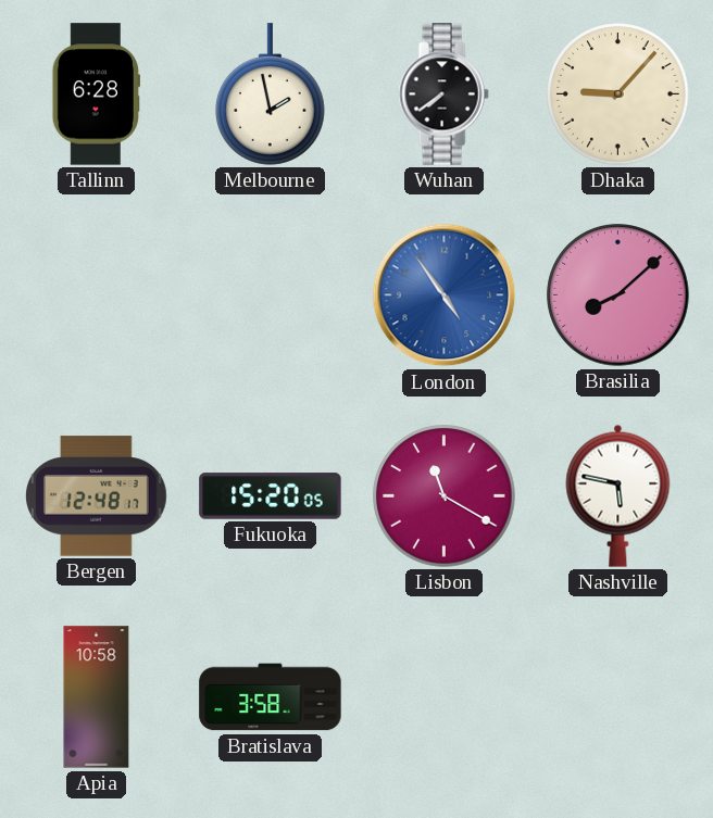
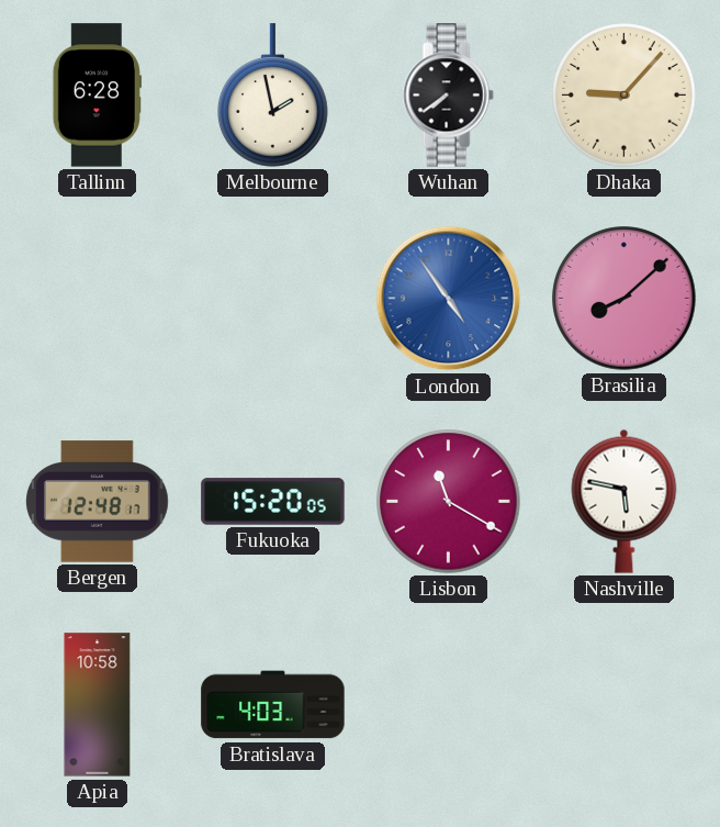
Bratislava: 3:58 -> 4:03 (273, 705)
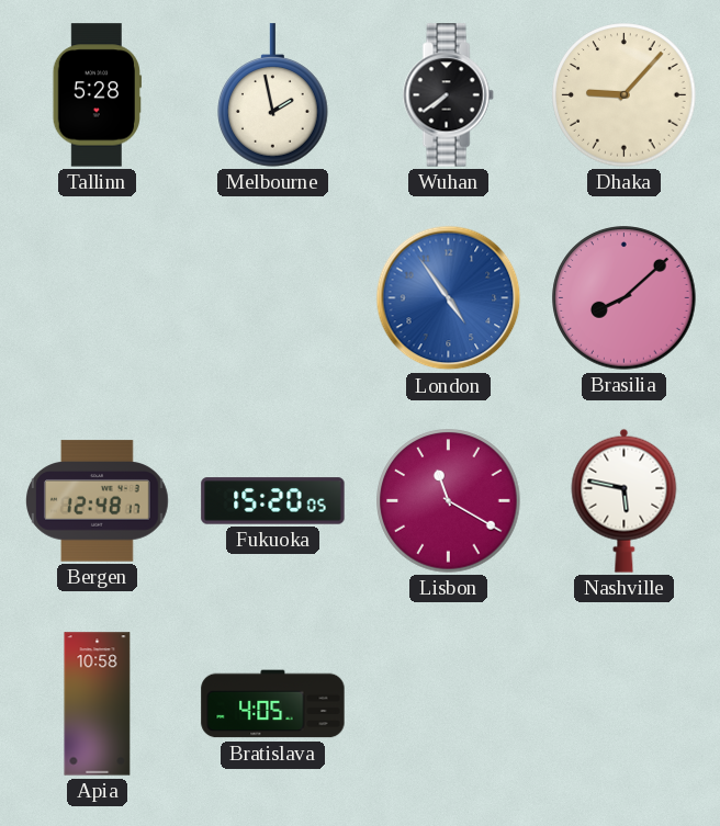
Tallinn: 6:28 -> 5:28 (97, 95)
Bratislava: 4:03 -> 4:05 (273, 704)
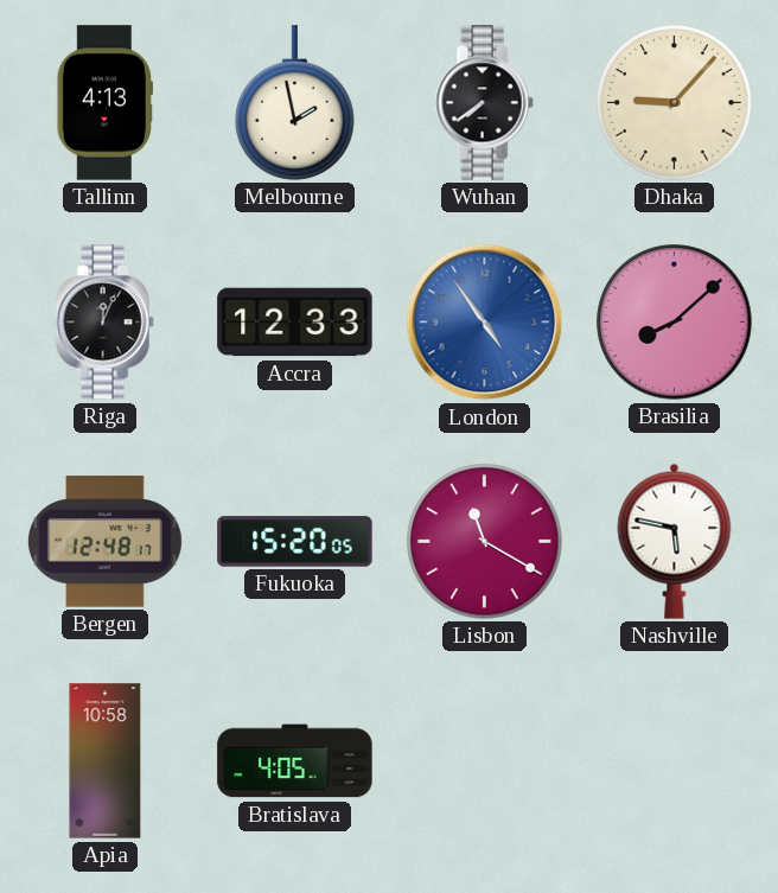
Tallinn: 5:28 -> 4:13 (104, 103)
Riga: none -> 12:04 (104, 323)
Accra: none -> 12:33 (295, 323)
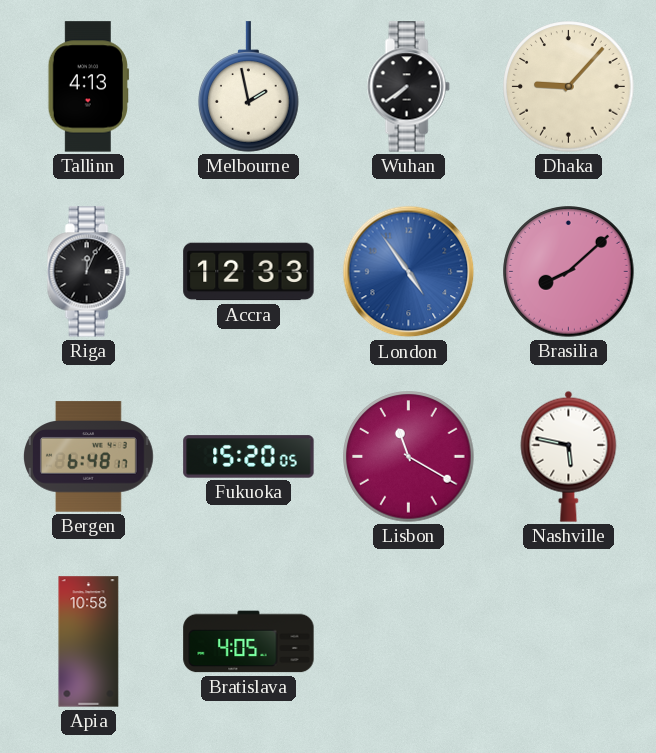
Bergen: 12:48 -> 6:48 (89, 457)
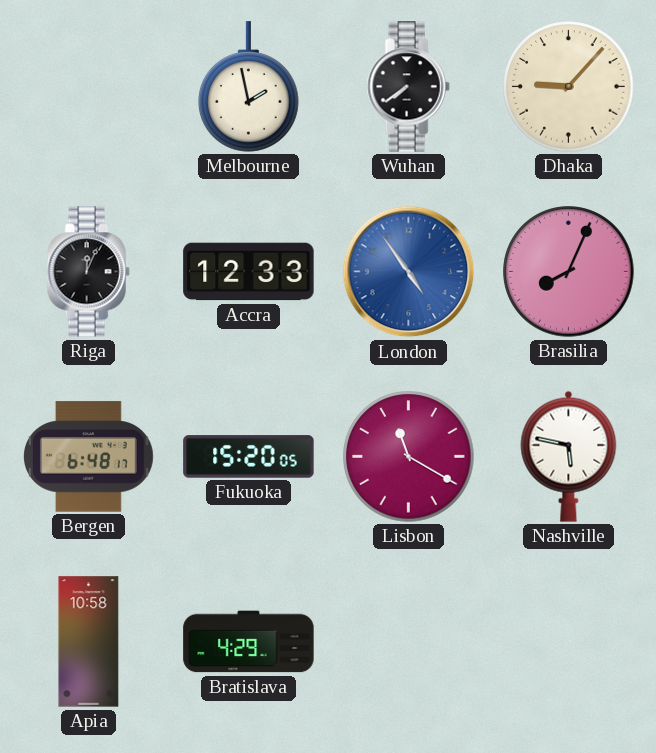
Tallinn: 4:13 -> none (88, 87)
Brasilia: 8:08 -> 8:04 (569, 272)
Bratislava: 4:05 -> 4:29 (249, 642)
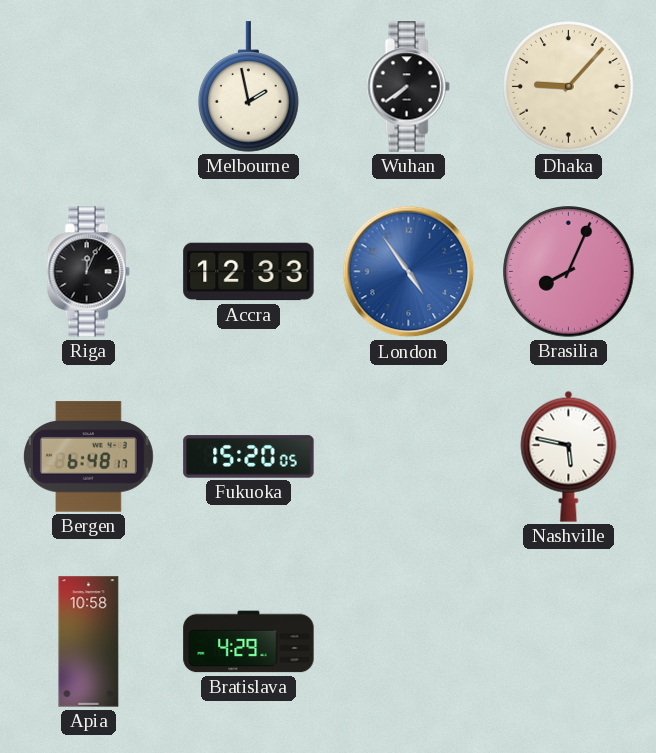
Lisbon: 11:20 -> none (409, 457)
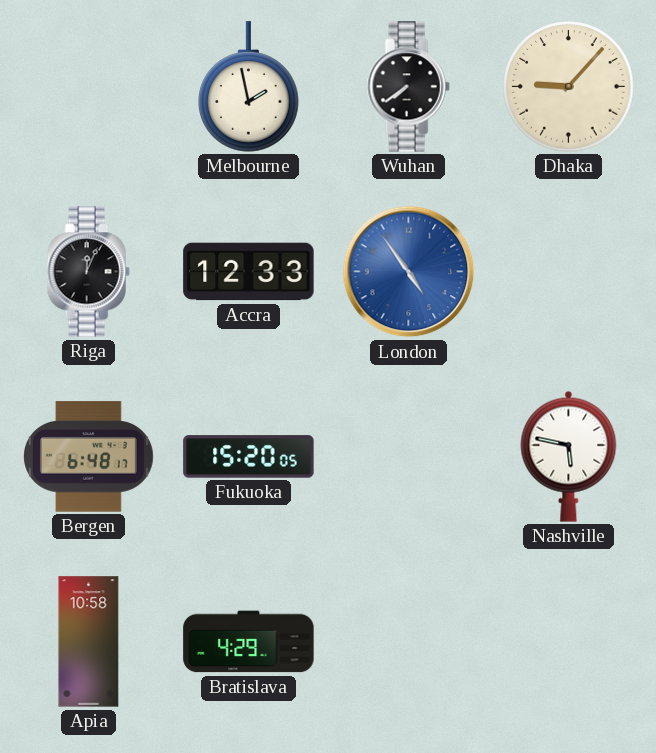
Brasilia: 8:04 -> none (569, 272)
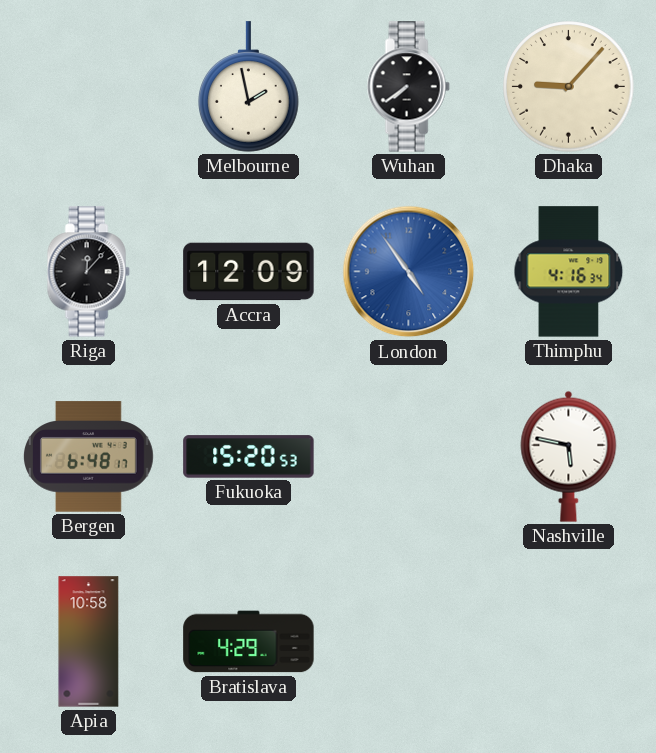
Riga: 12:04 -> 12:07 (88, 272)
Accra: 12:33 -> 12:09 (249, 272)
Thimphu: none -> 4:16 (569, 272)
Fukuoka: 15:20:05 -> 15:20:53 (249, 457)
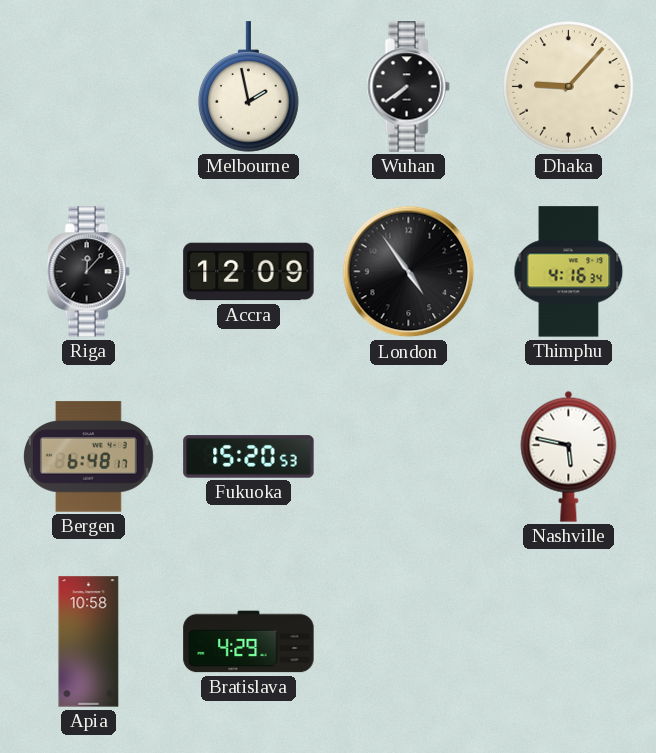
London dial: blue -> black (409, 272)
